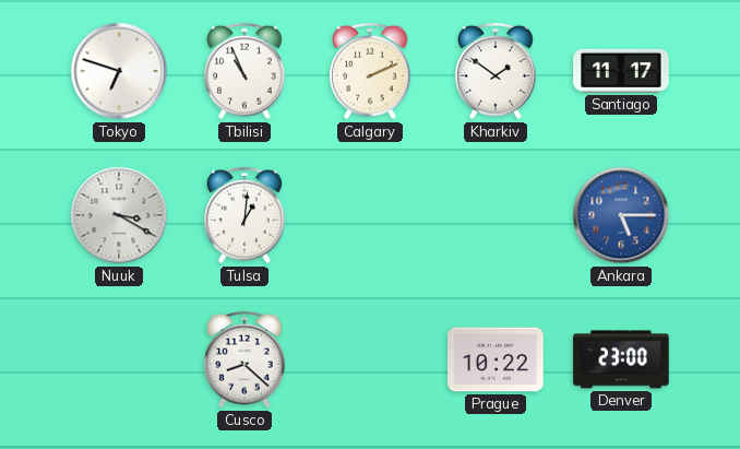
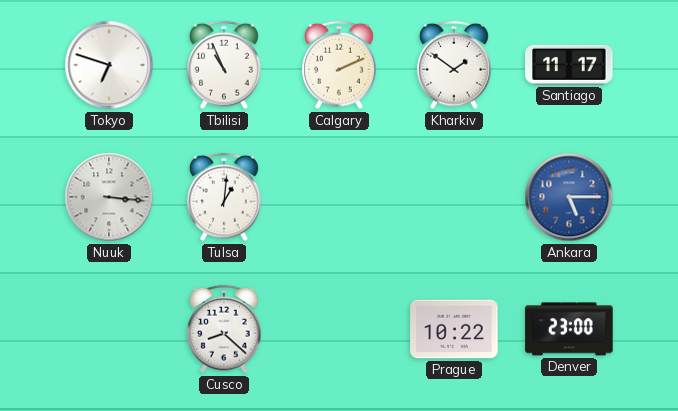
Nuuk: 3:20 -> 3:16 (109, 197)
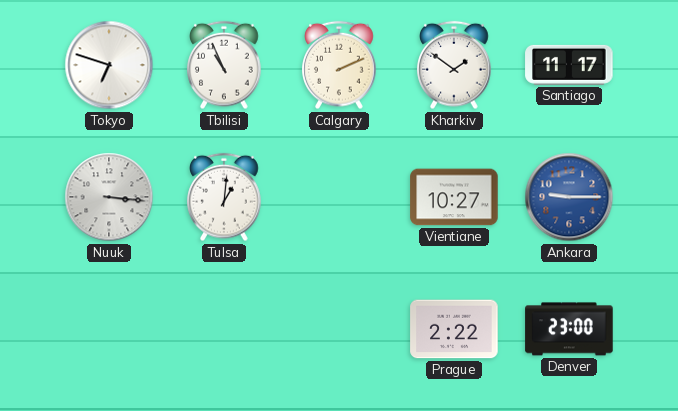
Vientiane: none -> 10:27 (454, 197)
Ankara: 5:15 -> 9:15 (569, 197)
Cusco: 8:22 -> none (224, 329)
Prague: 10:22 -> 2:22 (454, 329)
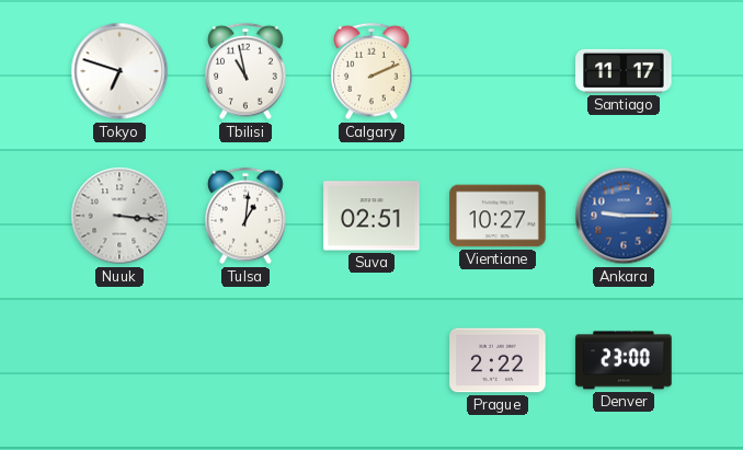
Tbilisi: 10:56 -> 10:58 (245, 71)
Kharkiv: 1:51 -> none (454, 65)
Suva: none -> 02:51 (371, 216)
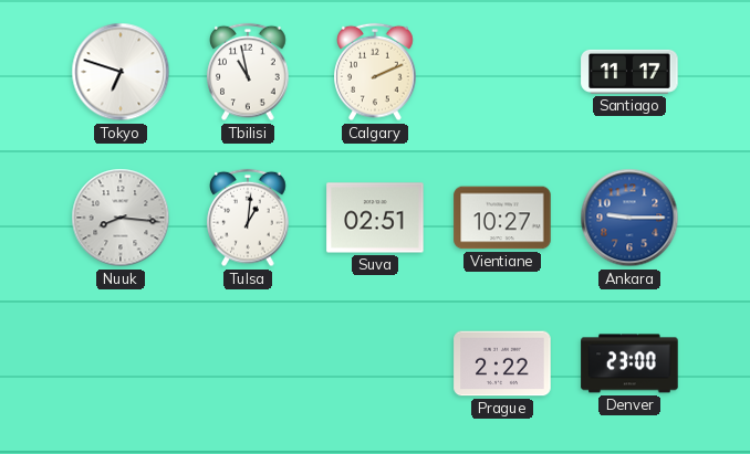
Nuuk: 3:16 -> 8:16 (121, 218)
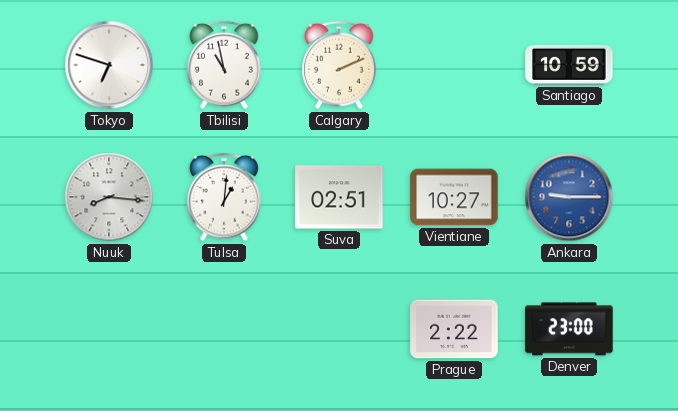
Santiago: 11:17 -> 10:59 (569, 65)
